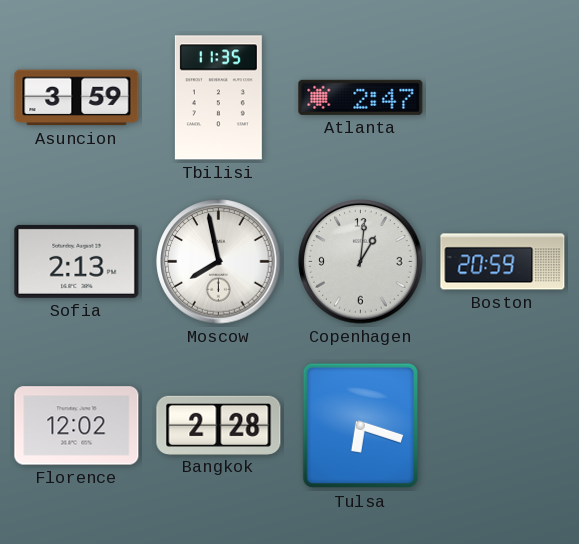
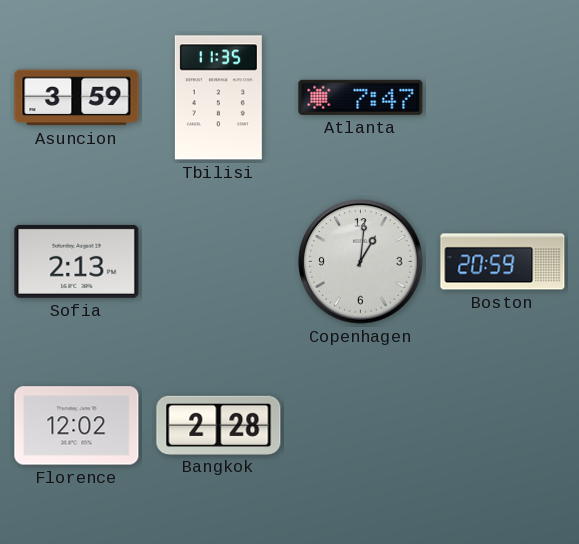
Atlanta: 2:47 -> 7:47 (361, 97)
Moscow: 7:58 -> none (219, 262)
Tulsa: 6:18 -> none (360, 426)
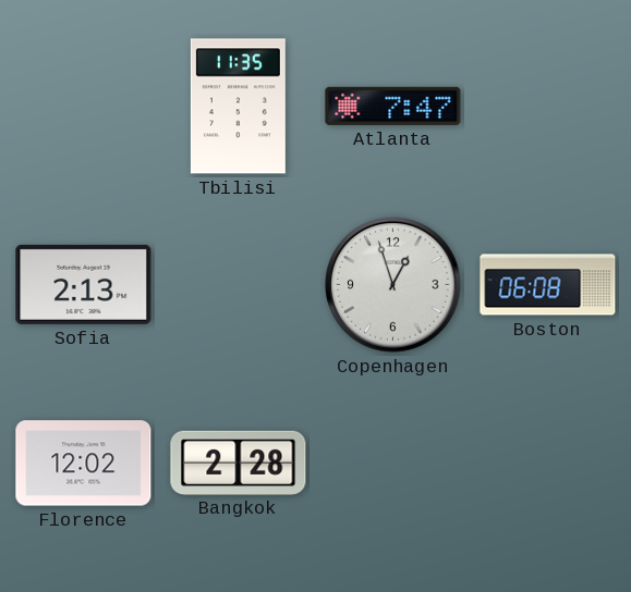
Asuncion: 3:59 -> none (77, 98)
Copenhagen: 1:01 -> 12:57 (393, 285)
Boston: 20:59 -> 06:08 (548, 285)
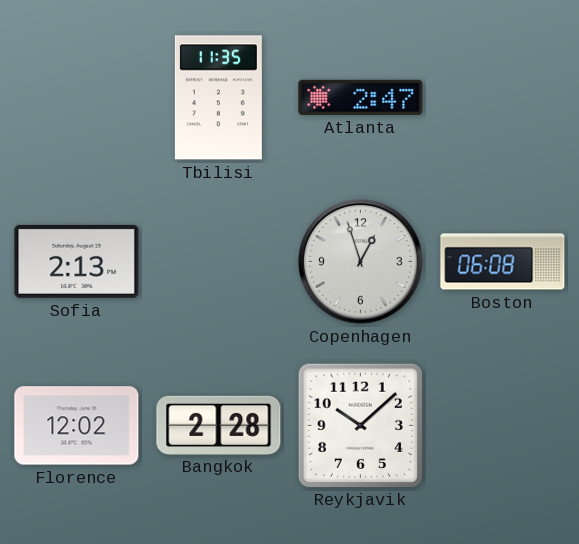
Atlanta: 7:47 -> 2:47 (361, 97)
Reykjavik: none -> 10:08 (360, 425)
